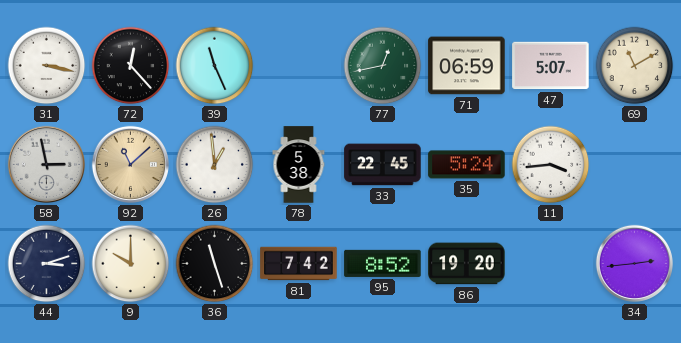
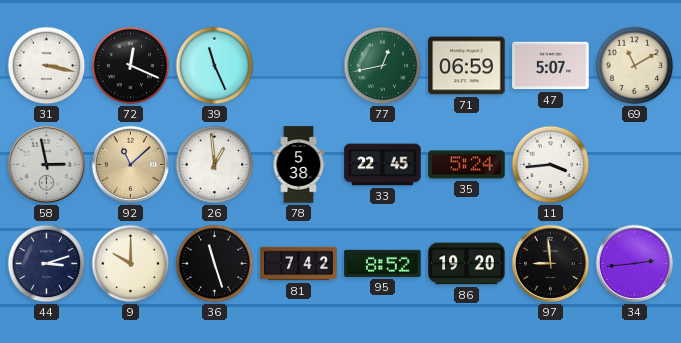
72: 12:23 -> 12:19 (131, 66)
97: none -> 8:59 (550, 263)
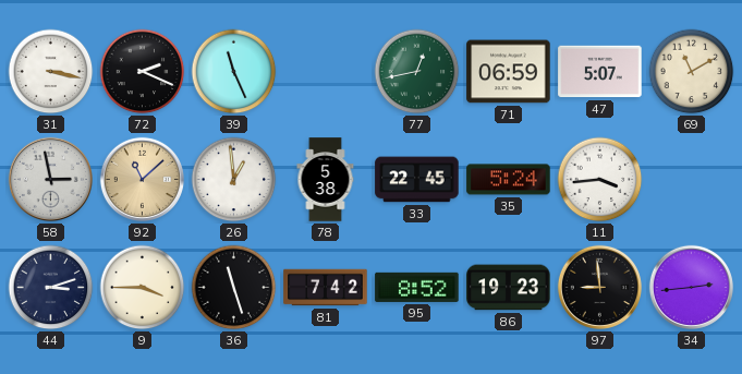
72: 12:19 -> 2:19 (143, 72)
9: 10:00 -> 3:45 (143, 288)
86: 19:20 -> 19:23 (509, 288)
